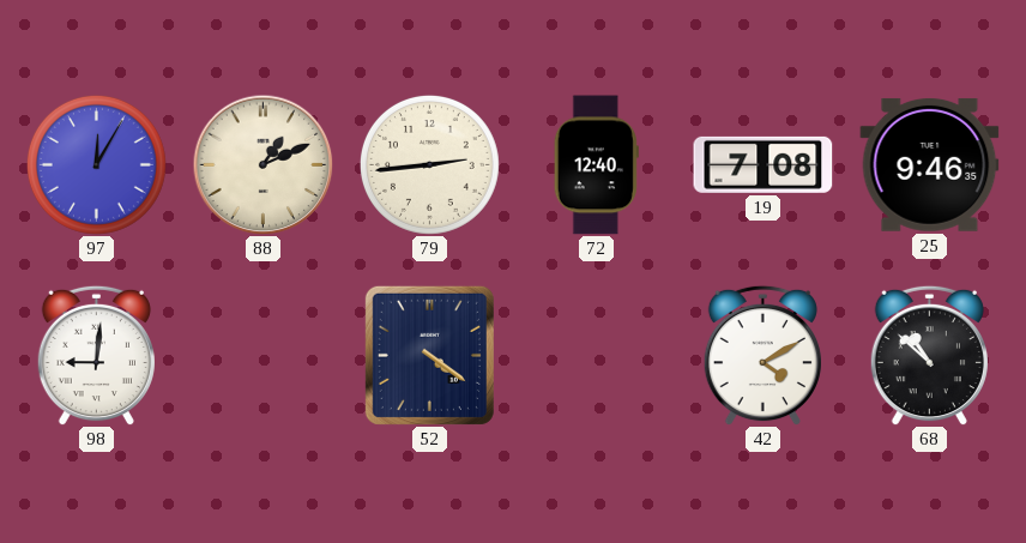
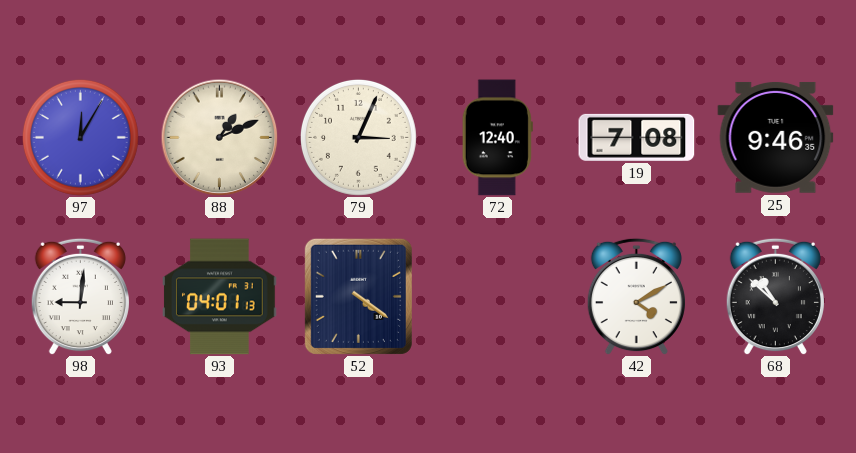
79: 2:44 -> 3:04 (358, 137)
93: none -> 04:01 (220, 297)
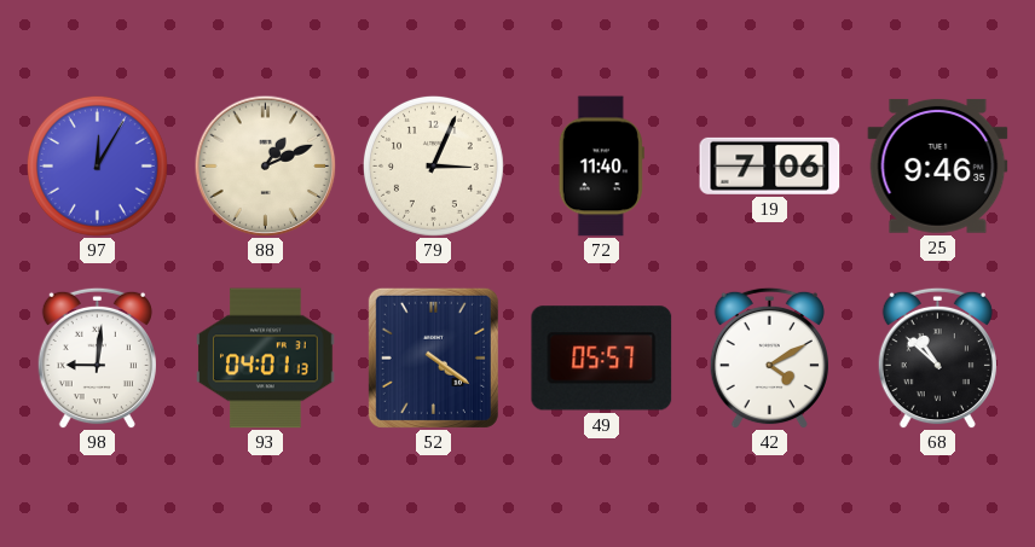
72: 12:40 -> 11:40 (601, 167)
19: 7:08 -> 7:06 (770, 165)
49: none -> 05:57 (602, 359)
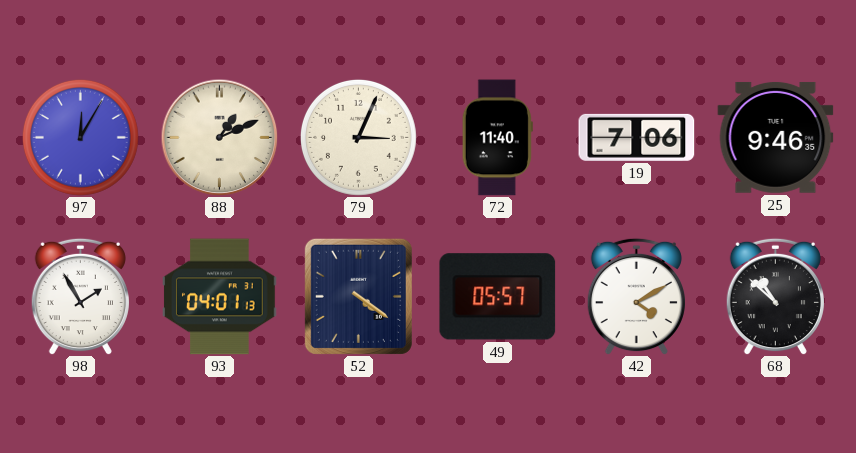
98: 9:01 -> 1:55 (80, 296)
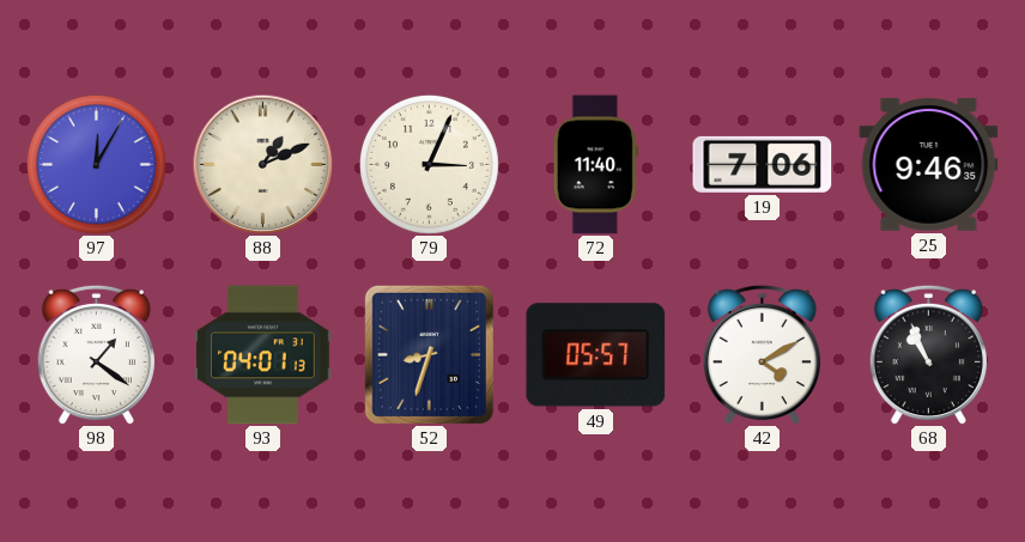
98: 1:55 -> 1:21 (96, 354)
52: 4:21 -> 8:33 (429, 354)
68: 10:52 -> 10:56 (928, 354)
